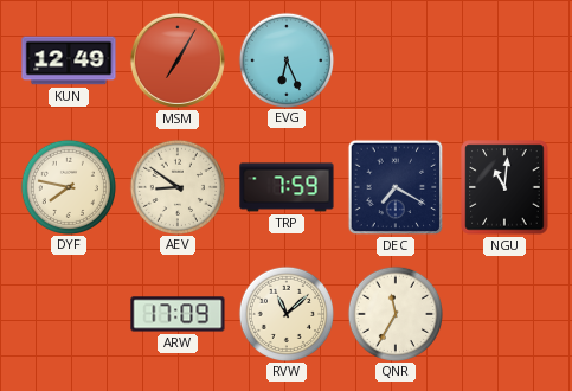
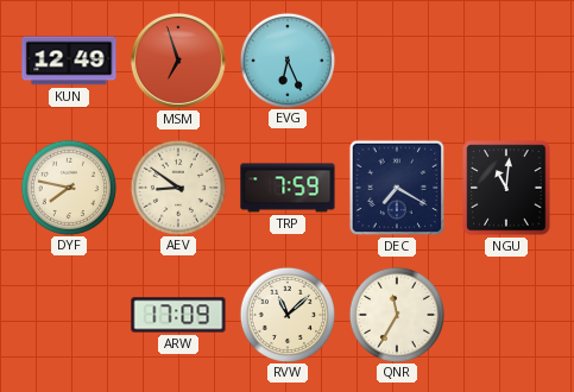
MSM: 7:05 -> 6:57 (178, 61)
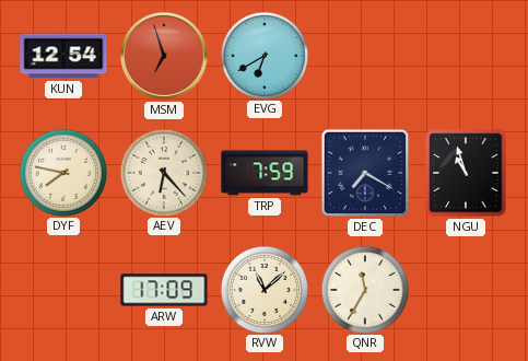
KUN: 12:49 -> 12:54 (63, 56)
EVG: 6:26 -> 6:40 (263, 55)
AEV: 8:51 -> 6:23 (163, 172)
NGU: 11:01 -> 10:57 (466, 173)
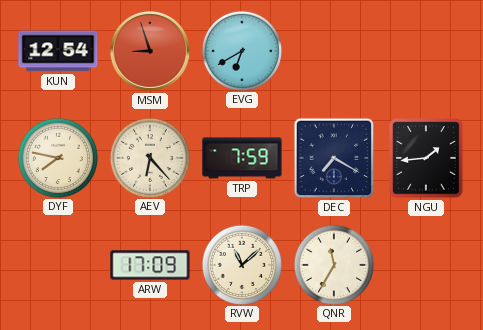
MSM: 6:57 -> 8:57 (150, 51)
NGU: 10:57 -> 1:44 (426, 158)
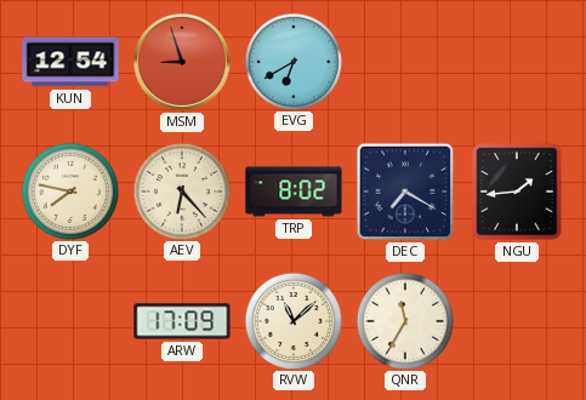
TRP: 7:59 -> 8:02 (294, 192)
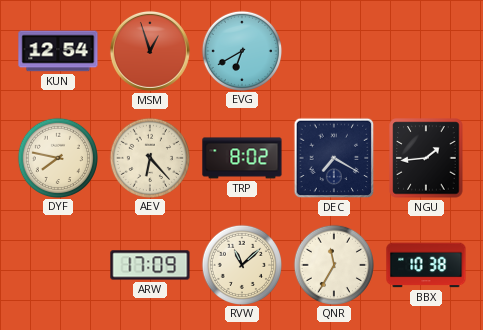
MSM: 8:57 -> 12:57 (150, 51)
BBX: none -> 10:38 (426, 265)
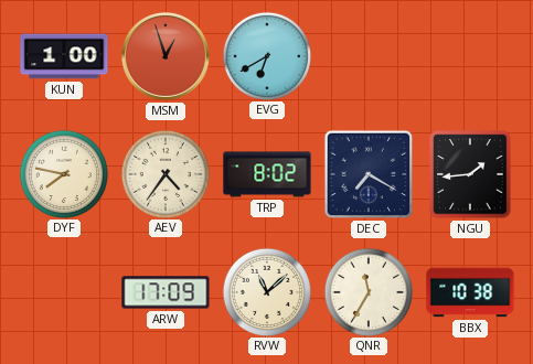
KUN: 12:54 -> 1:00 (64, 56)
AEV: 6:23 -> 4:36 (164, 173)
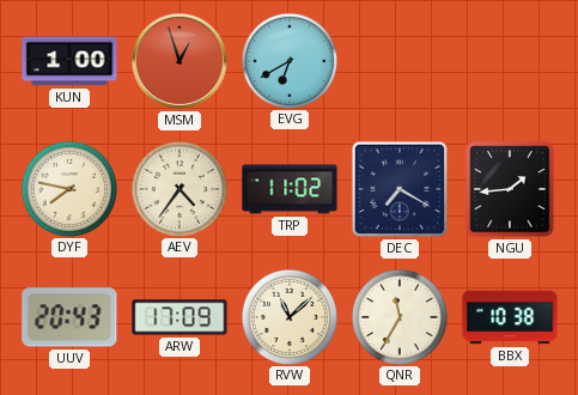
TRP: 8:02 -> 11:02 (290, 189)
UUV: none -> 20:43 (69, 317)
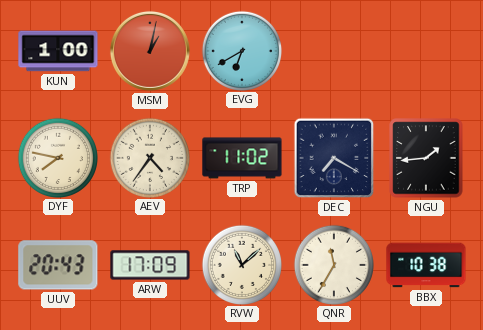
MSM: 12:57 -> 1:02 (150, 51)
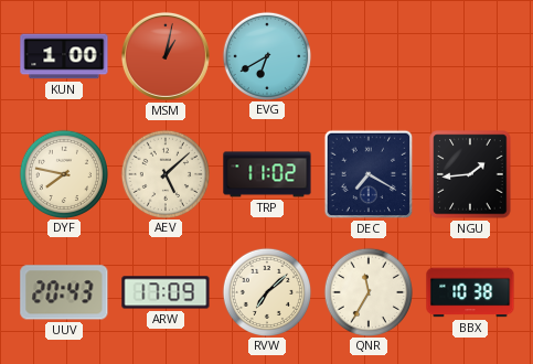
AEV: 4:36 -> 5:08 (164, 173)
RVW: 11:08 -> 7:08 (266, 291)
